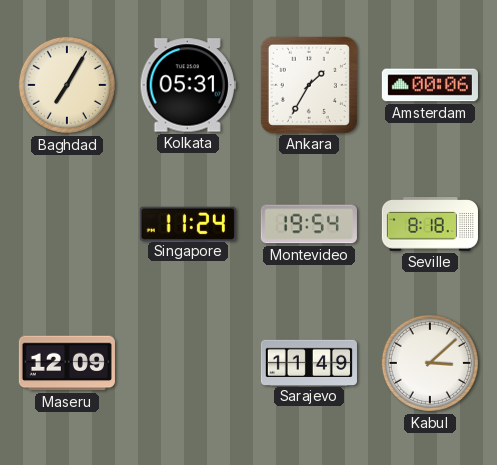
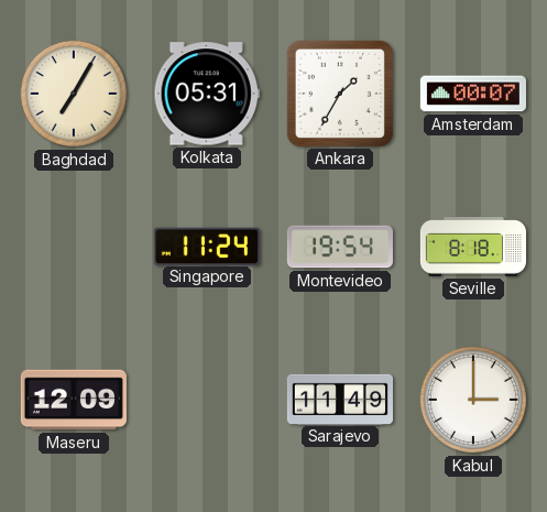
Amsterdam: 00:06 -> 00:07 (473, 94)
Kabul: 3:08 -> 3:00 (473, 400)
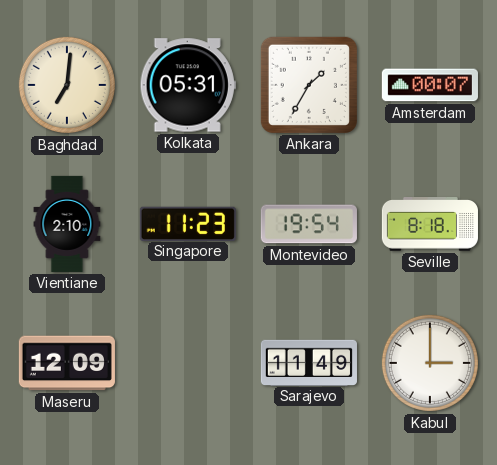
Baghdad: 7:05 -> 7:01 (67, 85)
Vientiane: none -> 2:10 (67, 224)
Singapore: 11:24 -> 11:23 (188, 223)
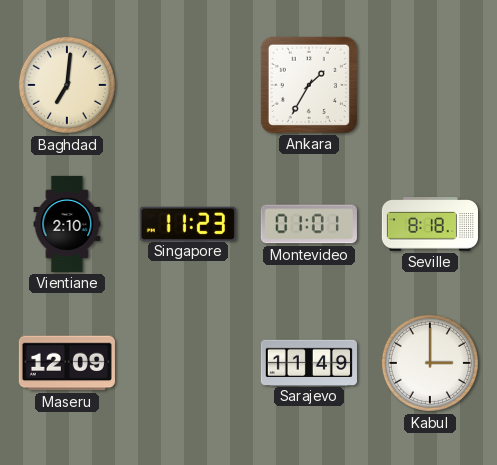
Kolkata: 05:31 -> none (188, 85)
Amsterdam: 00:07 -> none (430, 85)
Montevideo: 19:54 -> 01:01 (309, 224)
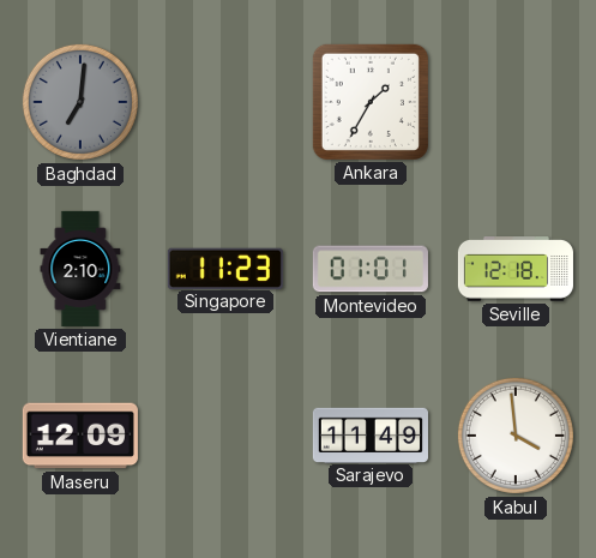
Baghdad dial: cream -> grey (80, 102)
Seville: 8:18 -> 12:18 (516, 270)
Kabul: 3:00 -> 3:59 (516, 436)
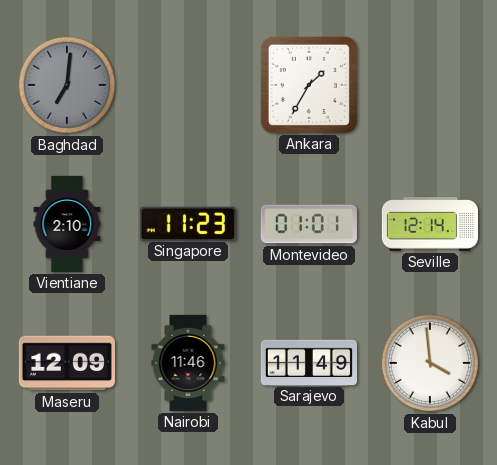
Seville: 12:18 -> 12:14 (430, 225)
Nairobi: none -> 11:46 (188, 363)
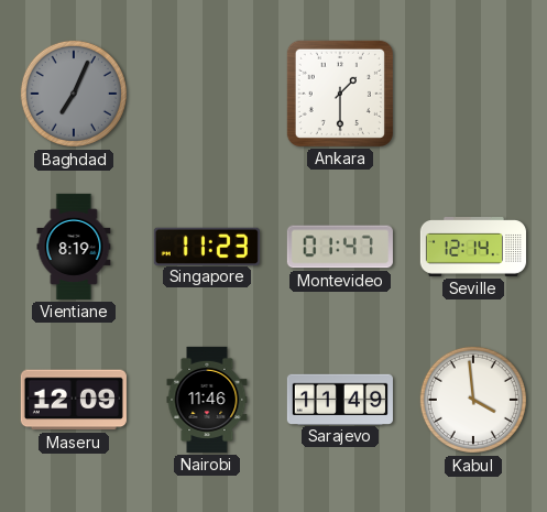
Baghdad: 7:01 -> 7:04 (74, 94)
Ankara: 1:35 -> 1:30 (340, 94)
Vientiane: 2:10 -> 8:19 (74, 247)
Montevideo: 01:01 -> 01:47 (340, 247)
